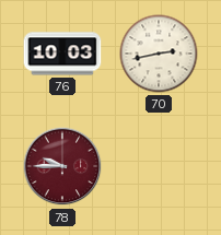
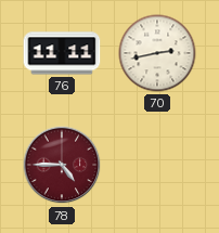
76: 10:03 -> 11:11 (62, 53)
78: 9:45 -> 4:45 (62, 165)
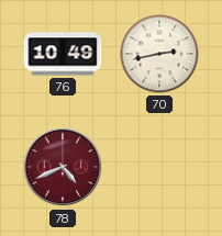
76: 11:11 -> 10:49 (63, 54)
78: 4:45 -> 4:41 (63, 167)
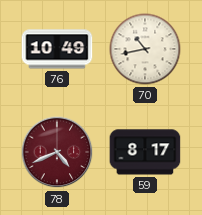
70: 2:43 -> 10:43 (145, 49)
59: none -> 8:17 (145, 152)
